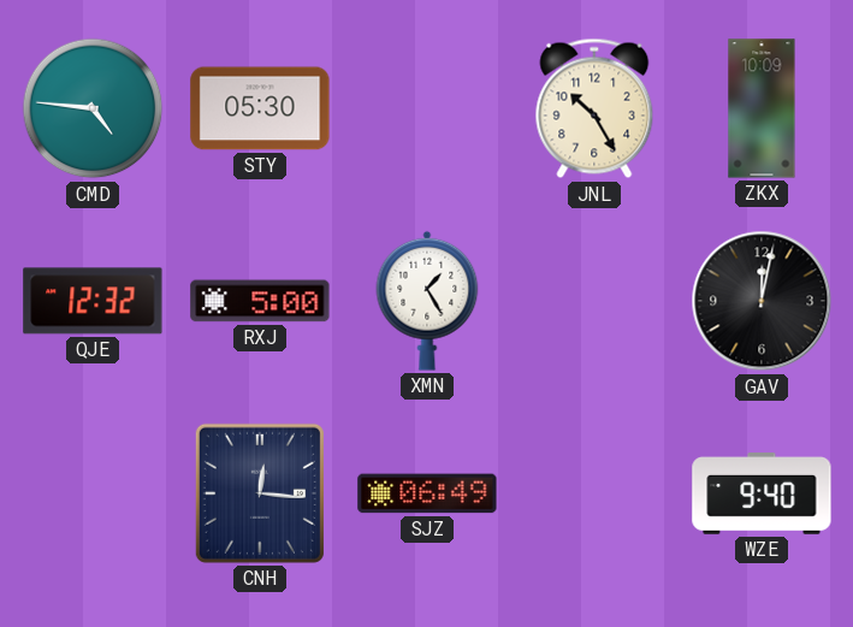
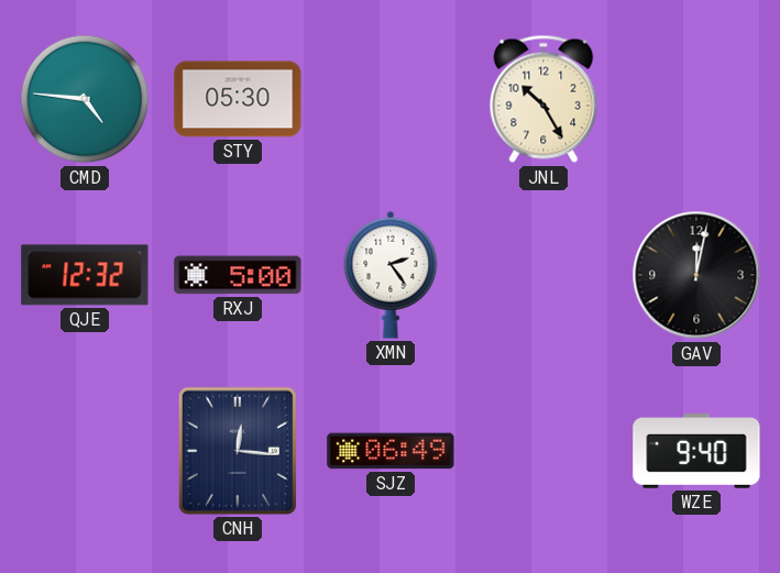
ZKX: 10:09 -> none (762, 108)
XMN: 1:25 -> 2:24 (391, 275)
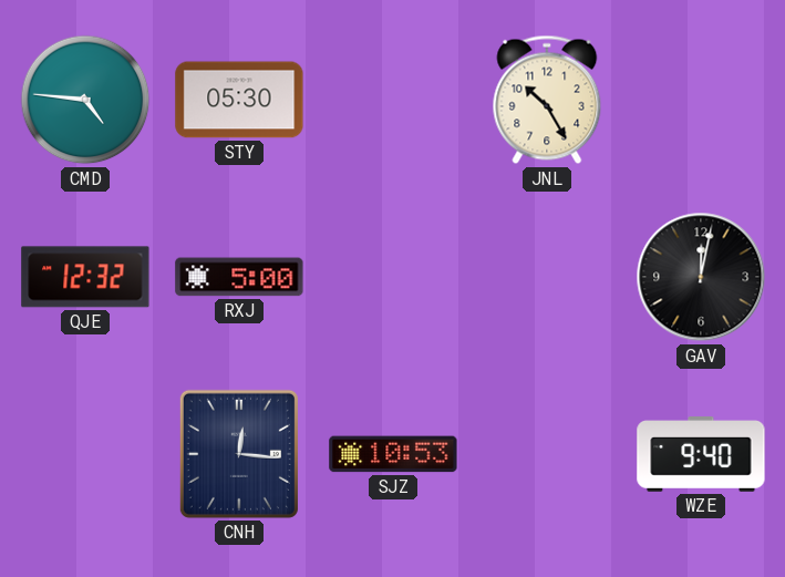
XMN: 2:24 -> none (391, 275)
SJZ: 06:49 -> 10:53 (393, 454)
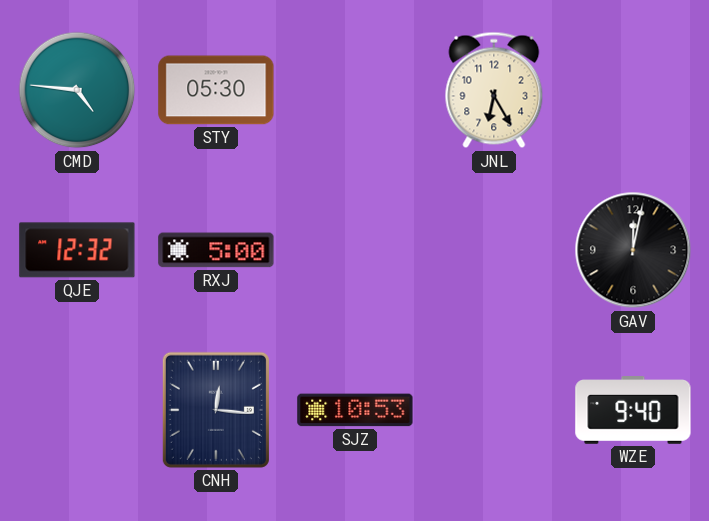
JNL: 10:25 -> 6:25 (494, 90)
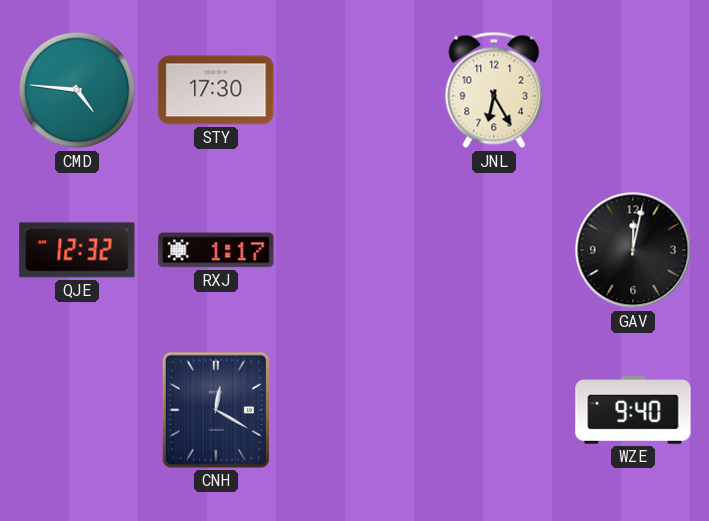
STY: 05:30 -> 17:30 (216, 90)
RXJ: 5:00 -> 1:17 (216, 250)
CNH: 12:16 -> 12:20 (216, 410)
SJZ: 10:53 -> none (355, 410)
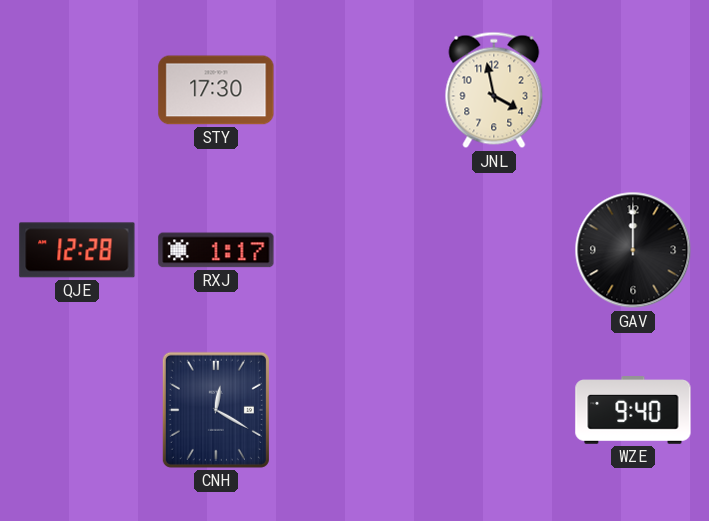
CMD: 4:46 -> none (77, 90)
JNL: 6:25 -> 3:58 (494, 90)
QJE: 12:32 -> 12:28 (77, 250)
GAV: 12:02 -> 12:00 (633, 250)
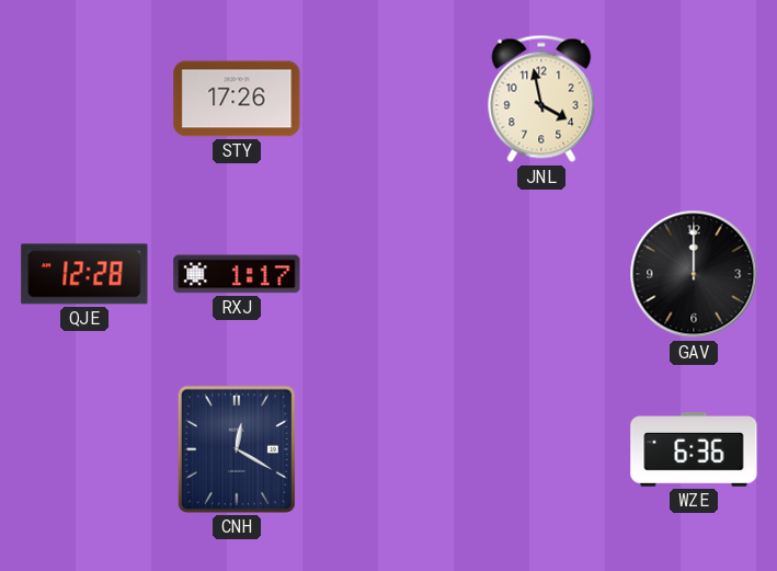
STY: 17:30 -> 17:26 (237, 99)
WZE: 9:40 -> 6:36 (694, 449)
